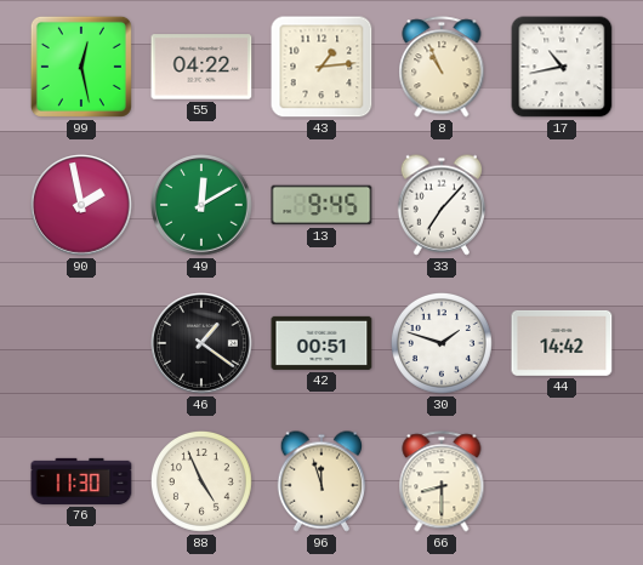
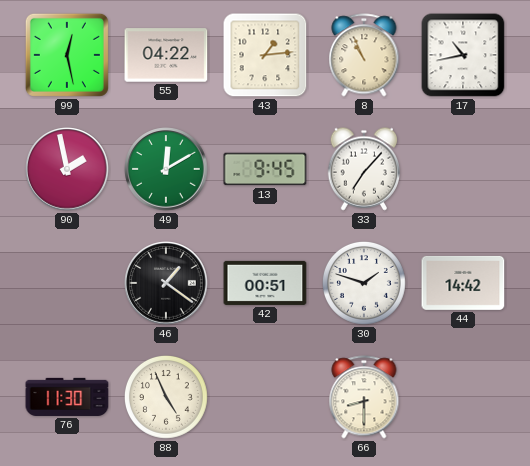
96: 11:57 -> none (320, 481)
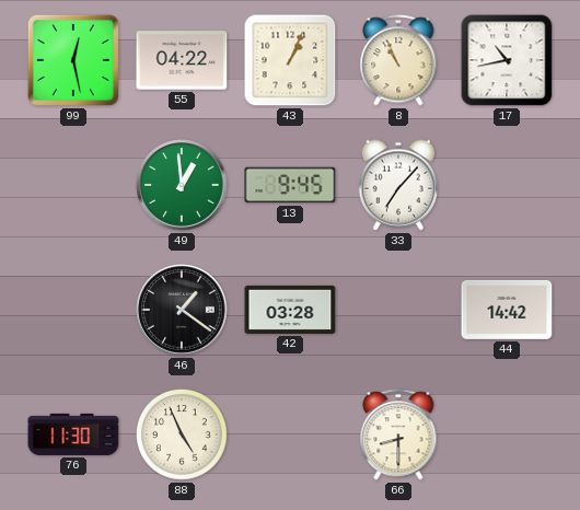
43: 1:14 -> 1:04 (290, 60)
90: 1:58 -> none (67, 169)
49: 12:10 -> 12:59 (182, 185)
42: 00:51 -> 03:28 (290, 310)
30: 1:48 -> none (364, 283)
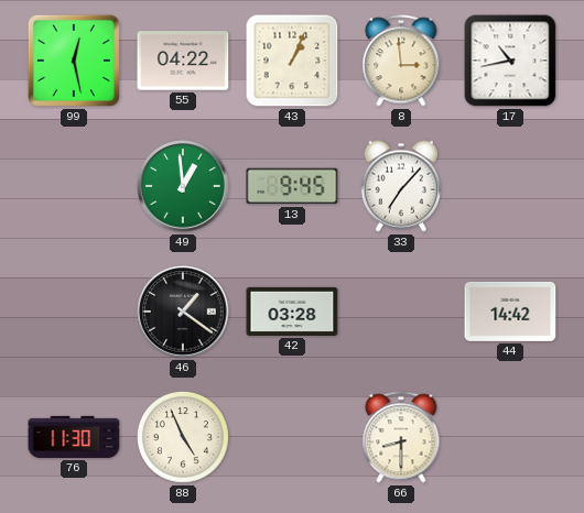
8: 10:56 -> 2:59 (401, 61)
